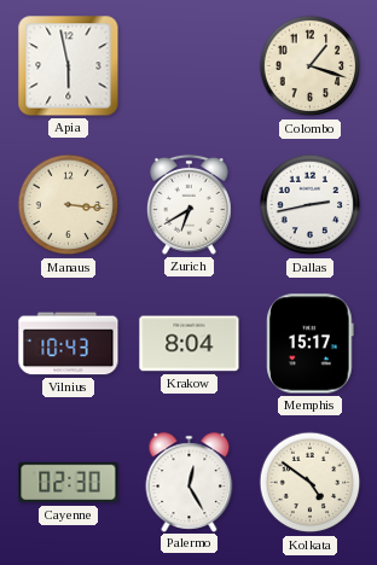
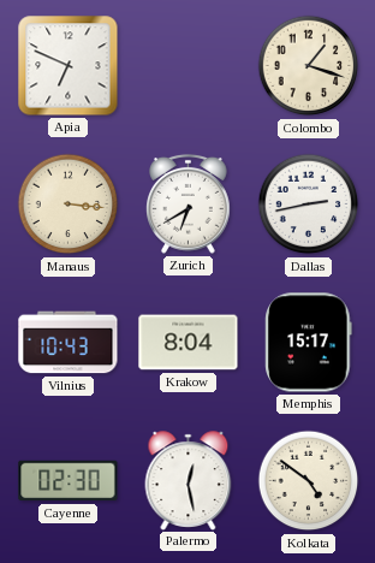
Apia: 5:58 -> 6:49 (69, 66)
Palermo: 12:25 -> 12:28 (189, 480)
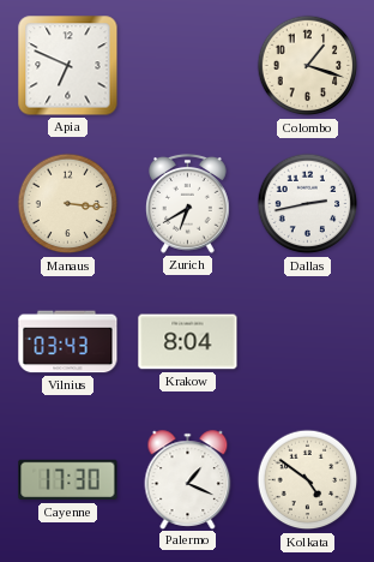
Vilnius: 10:43 -> 03:43 (68, 342)
Memphis: 15:17 -> none (309, 343)
Cayenne: 02:30 -> 17:30 (68, 480)
Palermo: 12:28 -> 1:19 (188, 479)
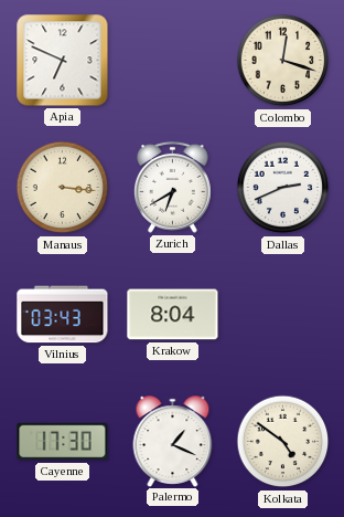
Colombo: 1:18 -> 12:18 (283, 61)
Dallas: 2:43 -> 2:41 (283, 188)
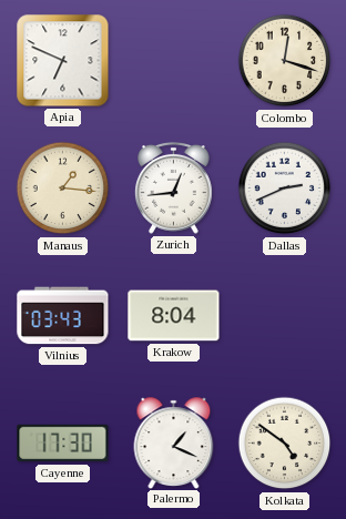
Manaus: 3:16 -> 1:16 (63, 189)
Zurich: 6:40 -> 12:44 (174, 187)
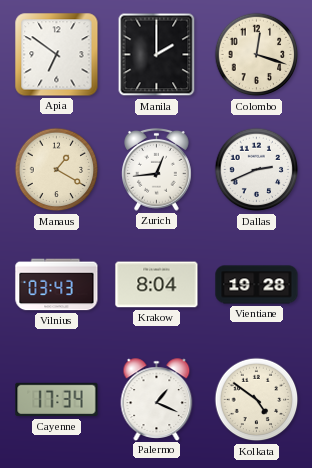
Apia: 6:49 -> 6:51 (57, 55)
Manila: none -> 2:00 (157, 55)
Manaus: 1:16 -> 1:20 (57, 170)
Vientiane: none -> 19:28 (257, 285)
Cayenne: 17:30 -> 17:34 (57, 400)
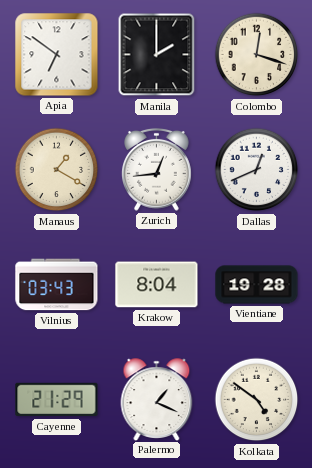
Dallas: 2:41 -> 12:41 (257, 170)
Cayenne: 17:34 -> 21:29 (57, 400)
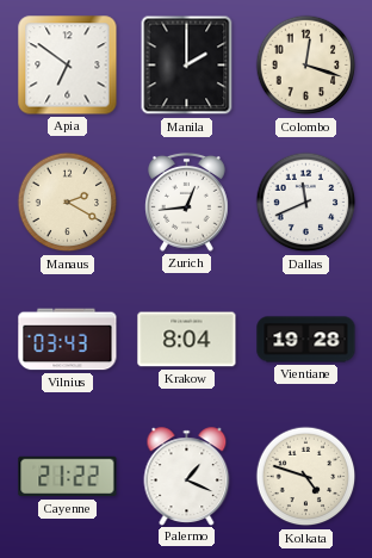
Manaus: 1:20 -> 2:20 (68, 203)
Dallas: 12:41 -> 11:41 (306, 203)
Cayenne: 21:29 -> 21:22 (68, 477)
Kolkata: 4:51 -> 4:48 (306, 477)
